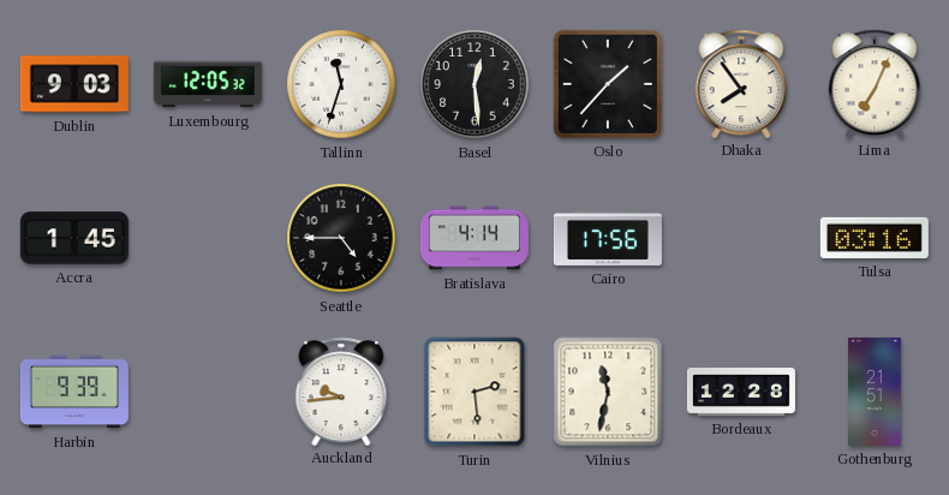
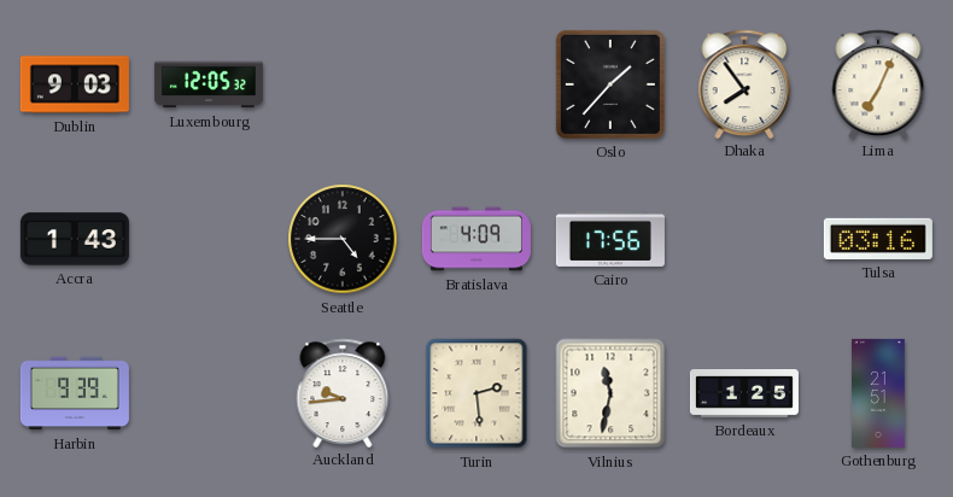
Tallinn: 11:33 -> none (341, 84)
Basel: 12:29 -> none (474, 84)
Accra: 1:45 -> 1:43 (75, 239)
Bratislava: 4:14 -> 4:09 (476, 239)
Bordeaux: 12:28 -> 1:25 (744, 394)
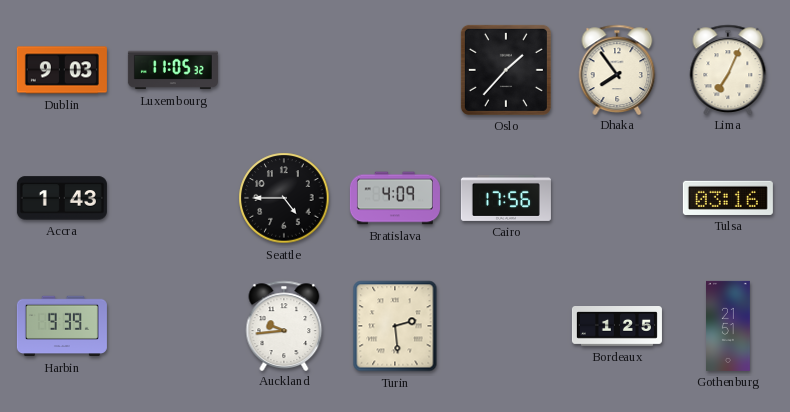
Luxembourg: 12:05 -> 11:05 (173, 70)
Vilnius: 11:32 -> none (610, 393)
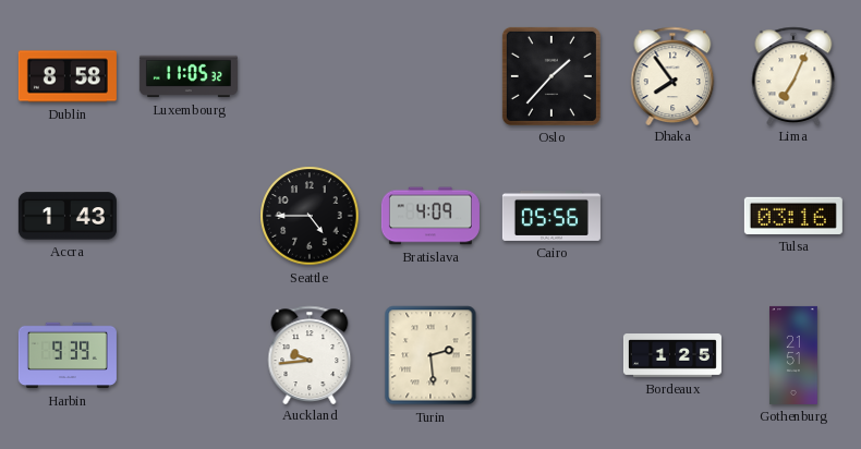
Dublin: 9:03 -> 8:58 (68, 76)
Cairo: 17:56 -> 05:56 (551, 216)
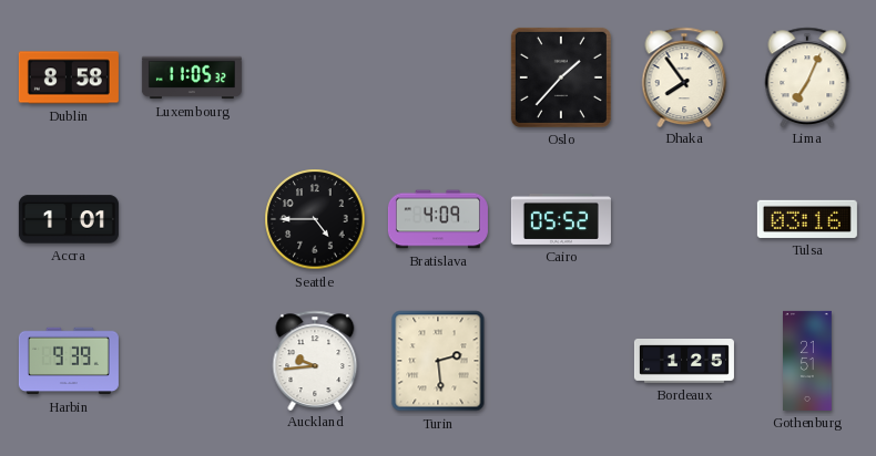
Accra: 1:43 -> 1:01 (69, 219)
Cairo: 05:56 -> 05:52 (561, 219)
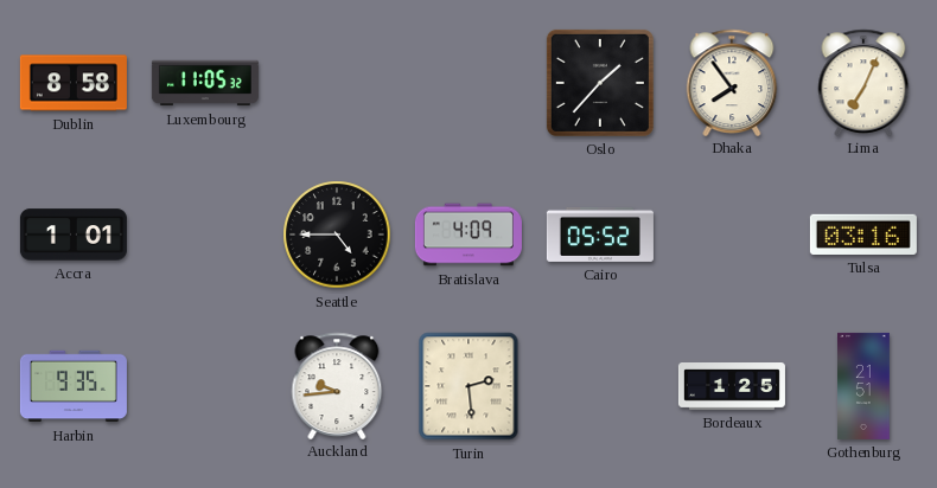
Harbin: 9:39 -> 9:35 (74, 386)
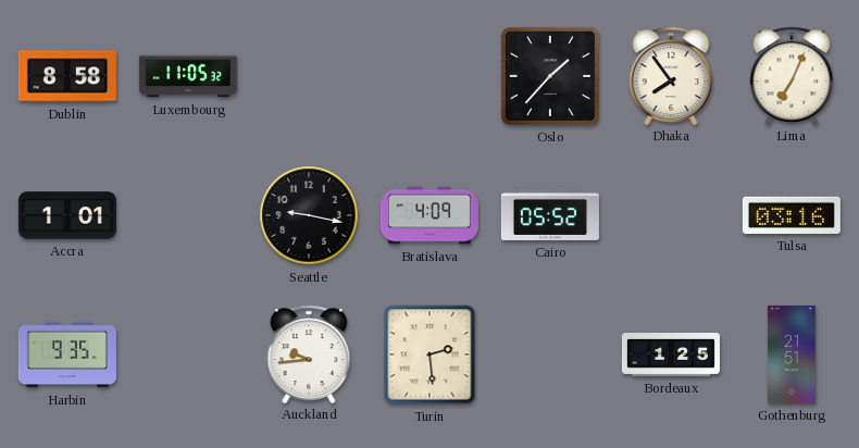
Seattle: 4:45 -> 9:17 (309, 215)
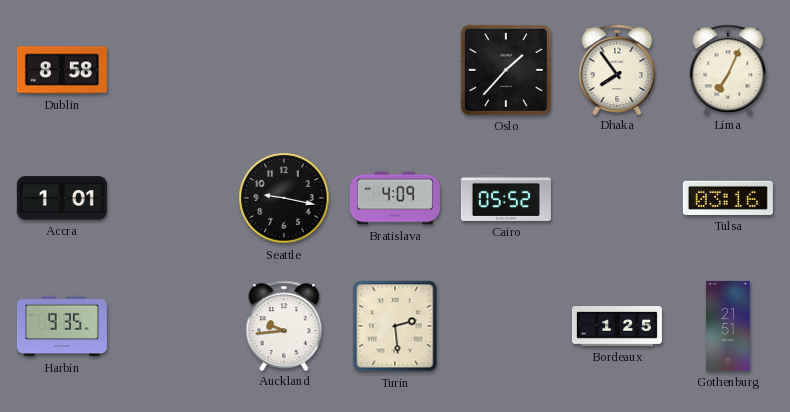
Luxembourg: 11:05 -> none (188, 76)
